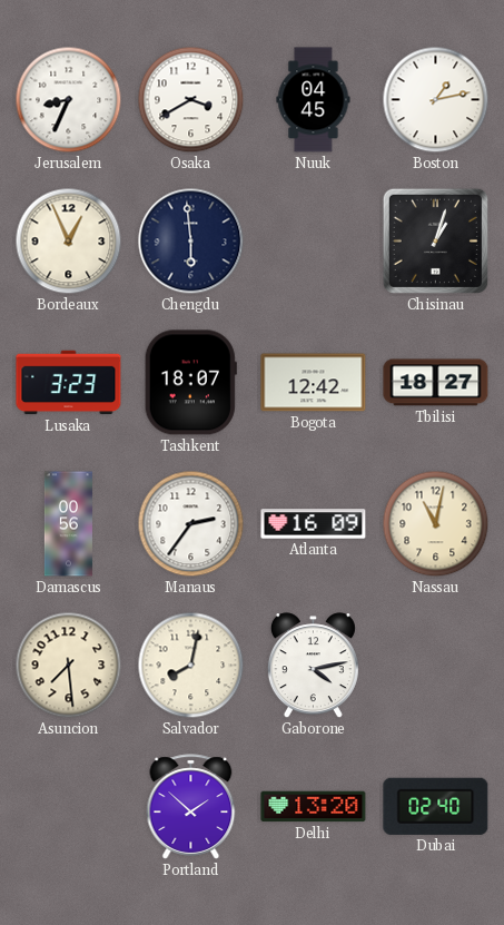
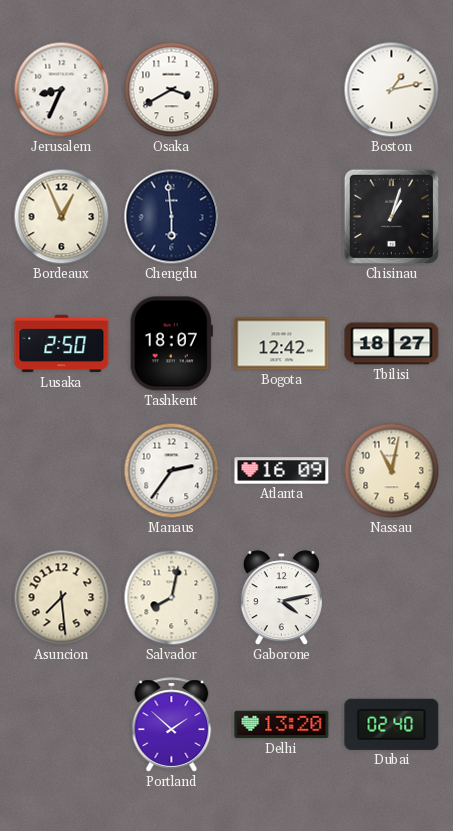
Nuuk: 04:45 -> none (314, 100)
Lusaka: 3:23 -> 2:50 (62, 344)
Damascus: 00:56 -> none (68, 524)
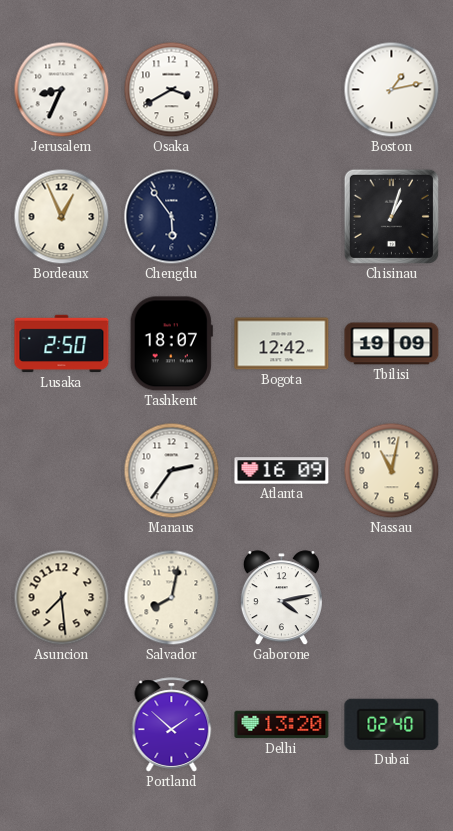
Chengdu: 5:59 -> 5:54 (172, 217)
Tbilisi: 18:27 -> 19:09 (392, 344)
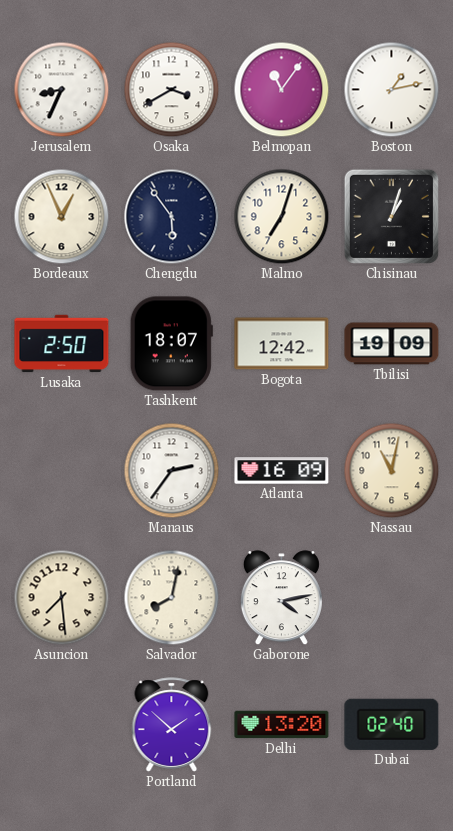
Belmopan: none -> 11:06 (282, 90)
Malmo: none -> 7:03 (282, 217)
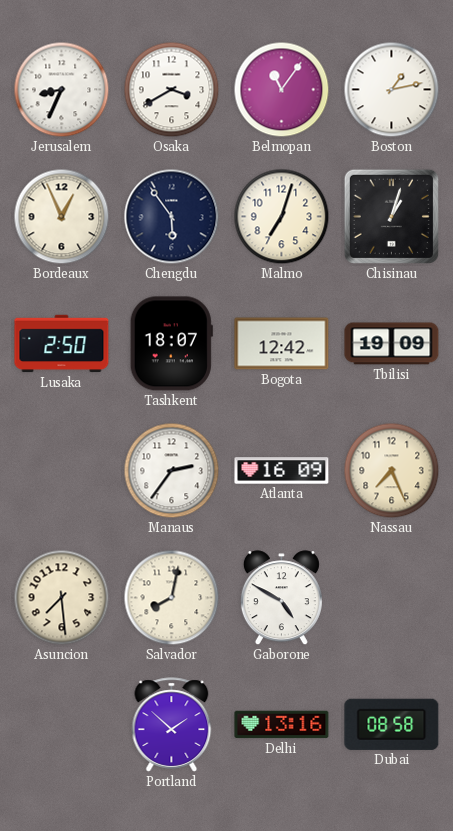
Nassau: 11:02 -> 7:26 (392, 471)
Gaborone: 4:13 -> 4:50 (281, 598)
Delhi: 13:20 -> 13:16 (282, 725)
Dubai: 02:40 -> 08:58 (392, 724)
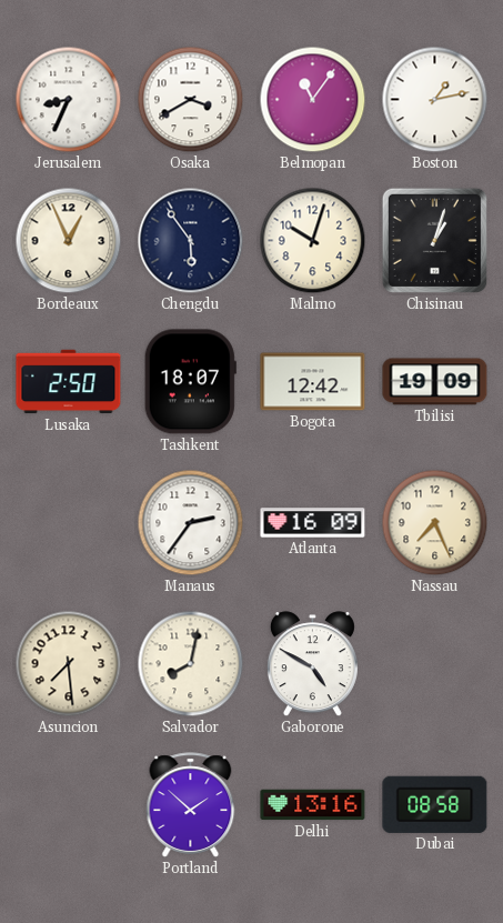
Malmo: 7:03 -> 10:03 (313, 241)
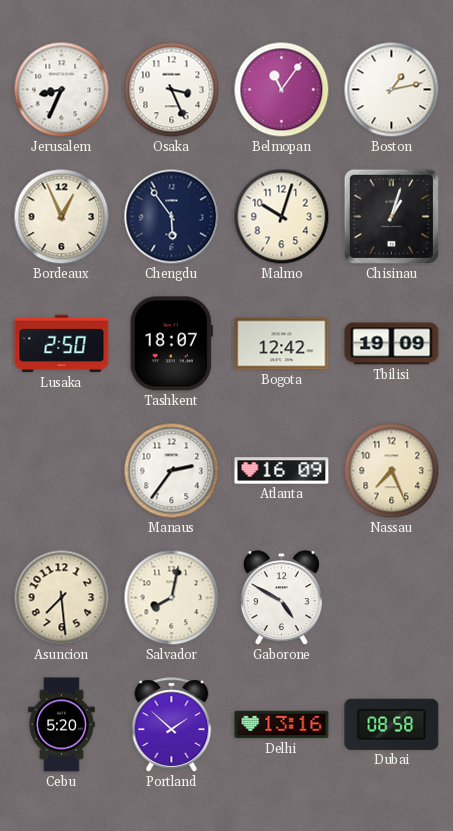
Osaka: 3:40 -> 3:26 (172, 90)
Cebu: none -> 5:20 (62, 725)
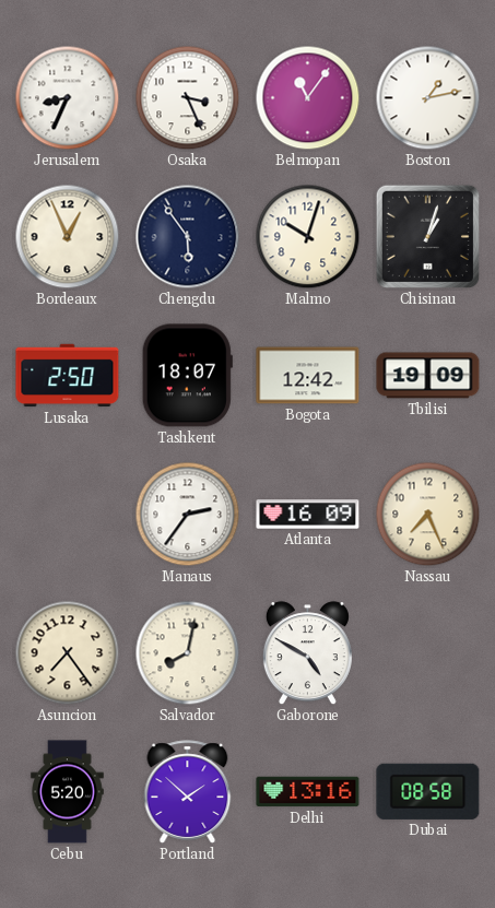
Asuncion: 7:29 -> 7:24 (68, 653)
